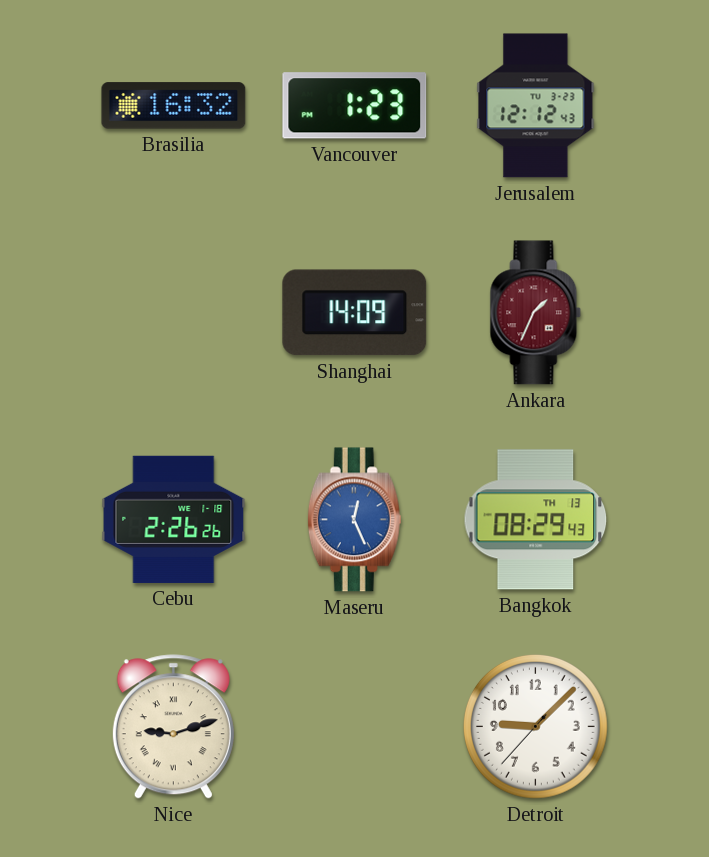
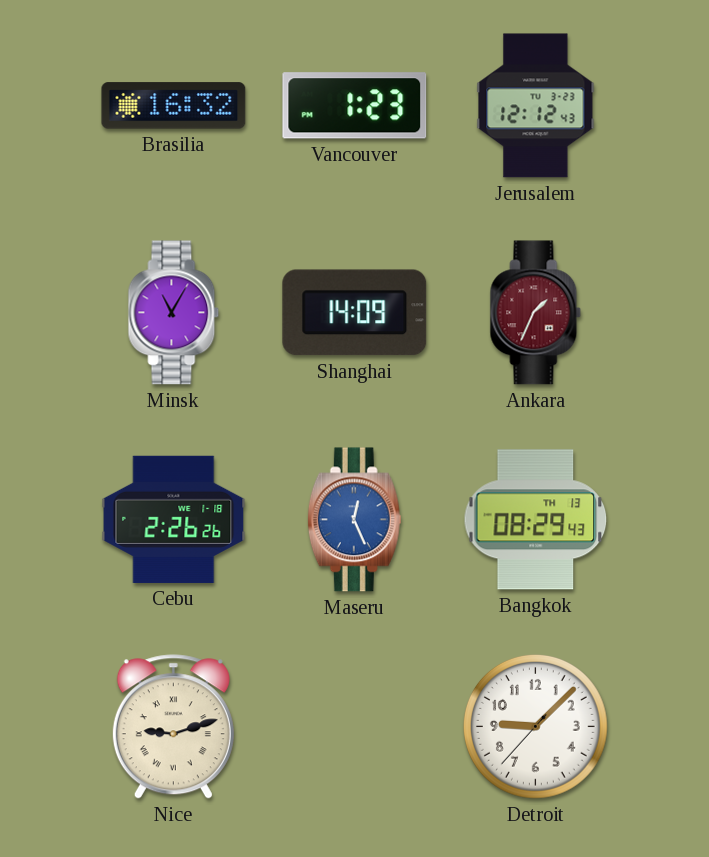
Minsk: none -> 11:05 (174, 313)
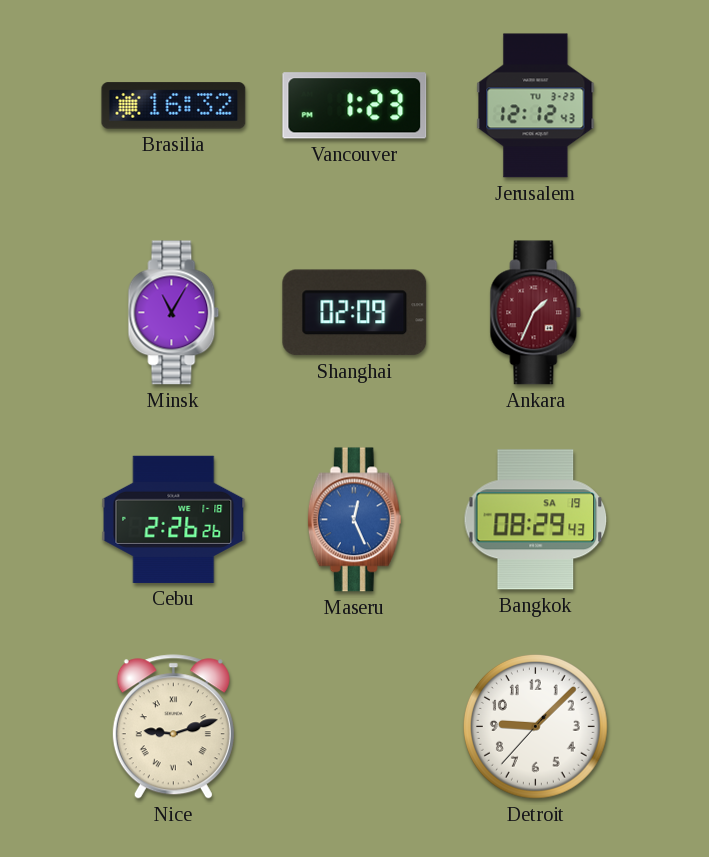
Shanghai: 14:09 -> 02:09 (355, 313)
Bangkok date: TH 13 -> SA 19 (536, 520)
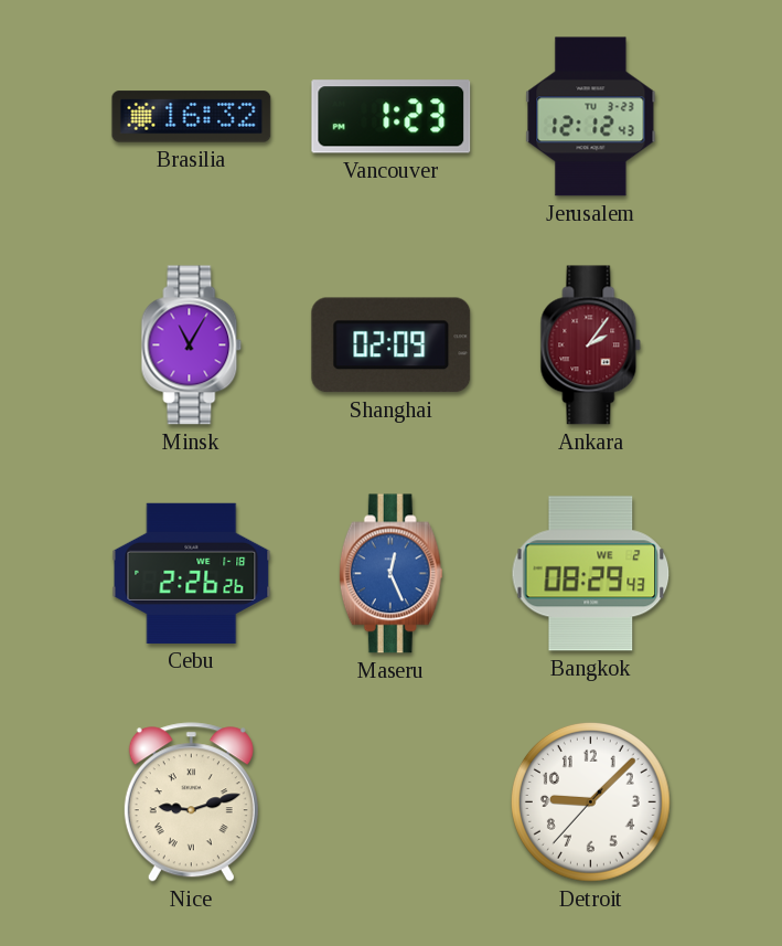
Ankara: 1:34 -> 2:06 (591, 346)
Bangkok date: SA 19 -> WE 2 (591, 574)
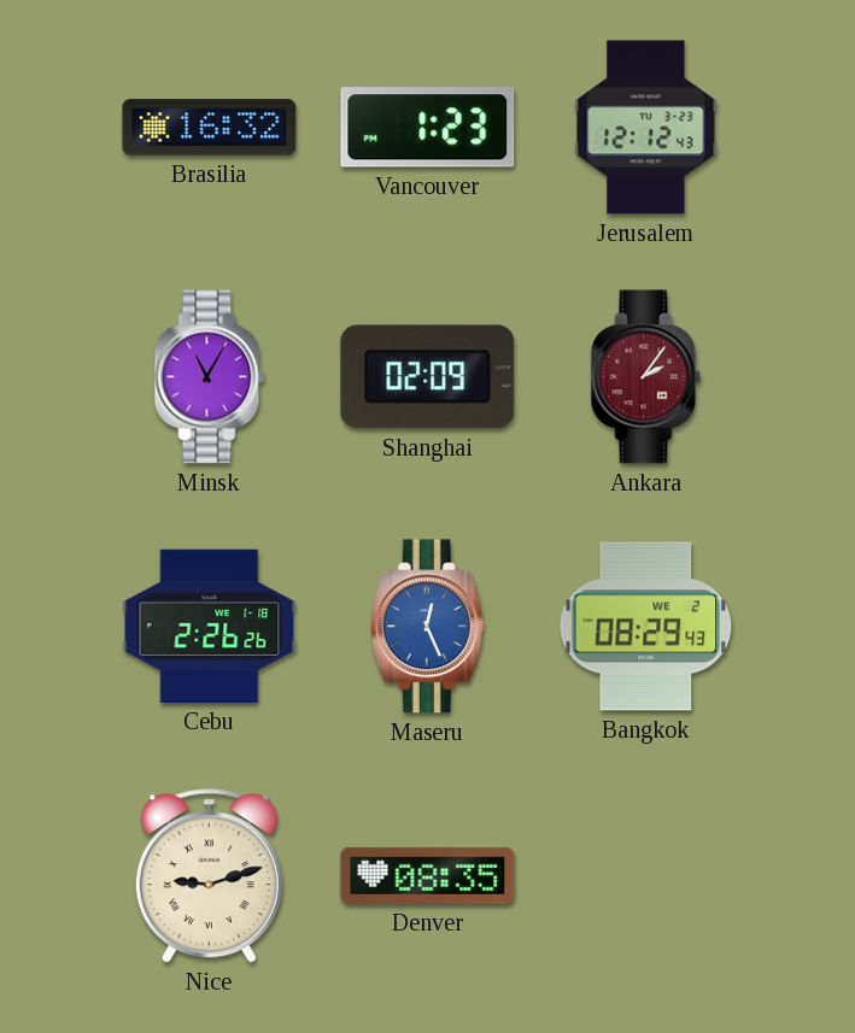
Denver: none -> 08:35 (428, 875)
Detroit: 9:07 -> none (591, 802)
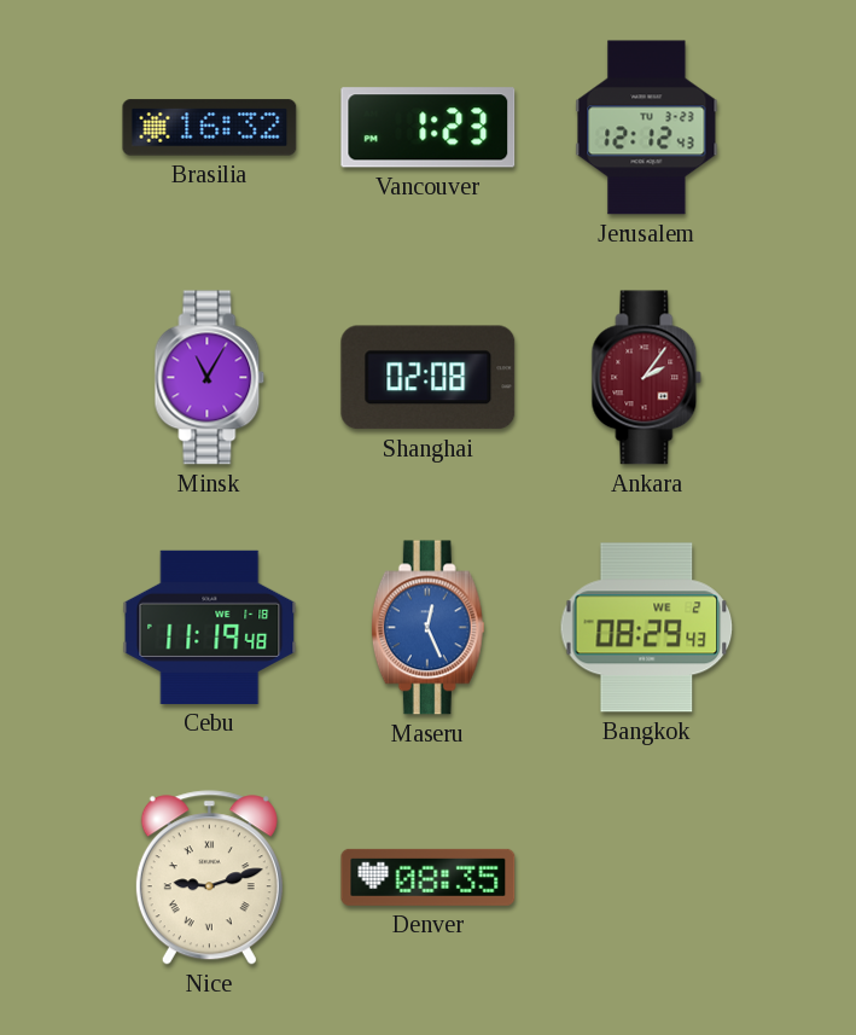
Shanghai: 02:09 -> 02:08 (429, 378)
Cebu: 2:26 -> 11:19 (210, 627)
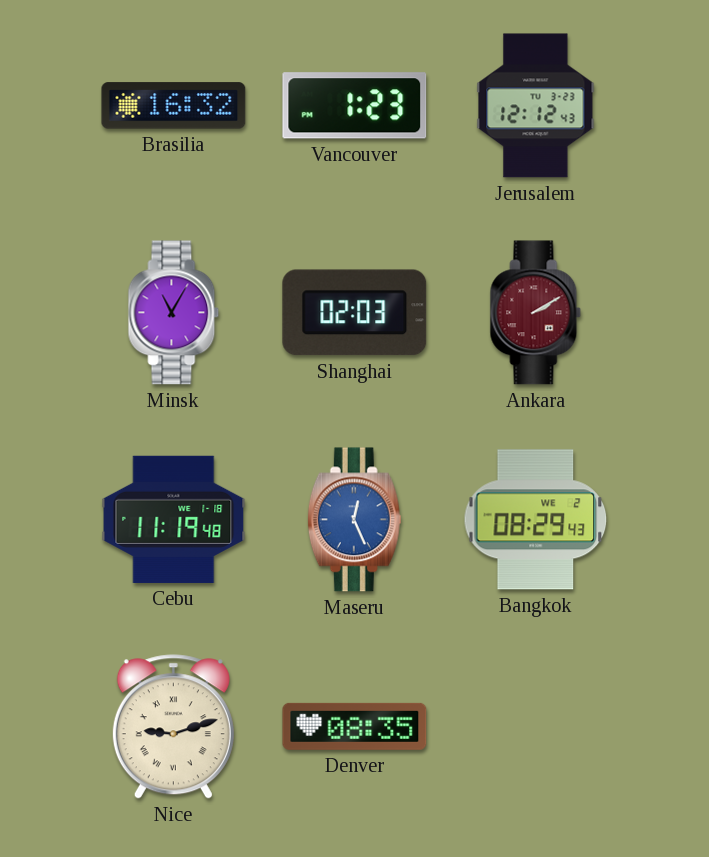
Shanghai: 02:08 -> 02:03 (355, 313)
Ankara: 2:06 -> 2:10 (536, 313)
